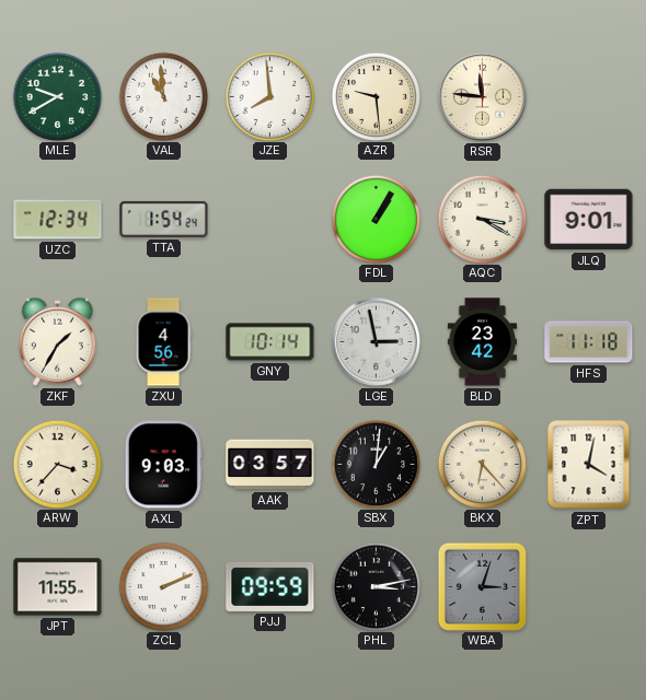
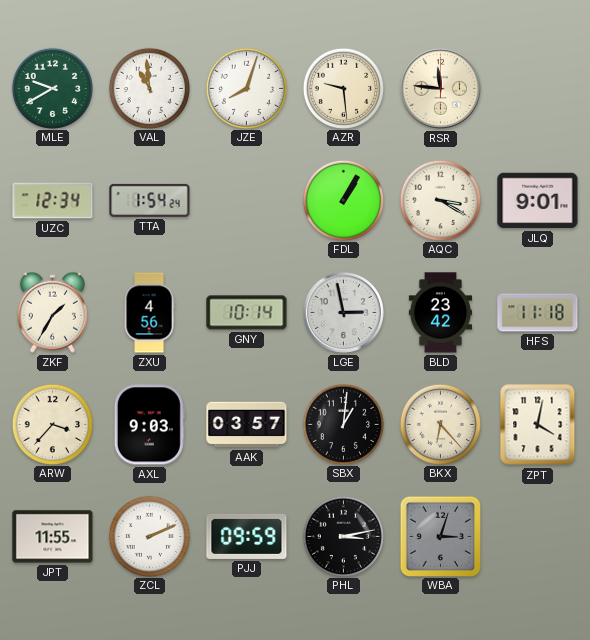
JZE: 7:59 -> 8:03 (246, 88)
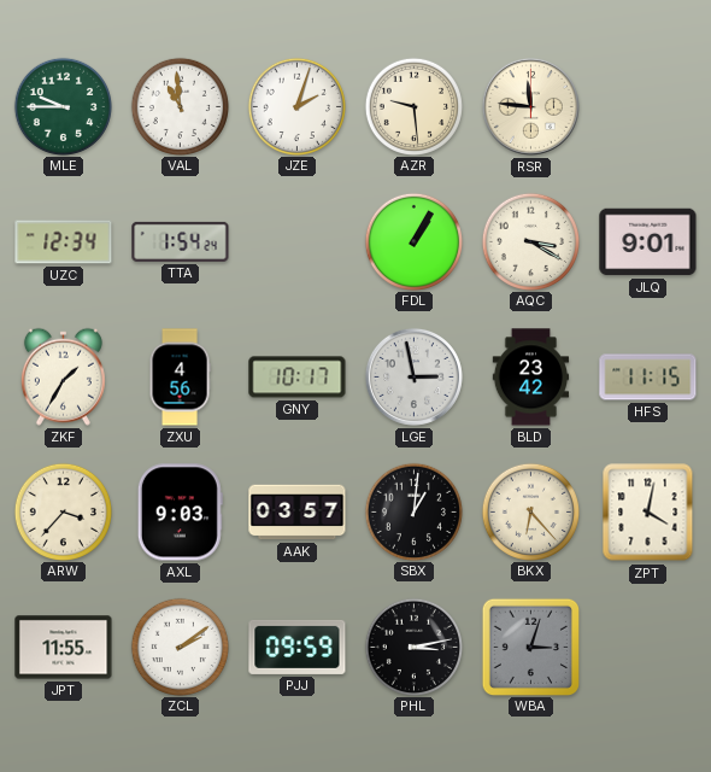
MLE: 9:40 -> 9:45 (63, 106)
JZE: 8:03 -> 2:03 (296, 106)
GNY: 10:14 -> 10:17 (298, 378)
HFS: 11:18 -> 11:15 (648, 378)
ZCL: 2:11 -> 2:09 (180, 647)
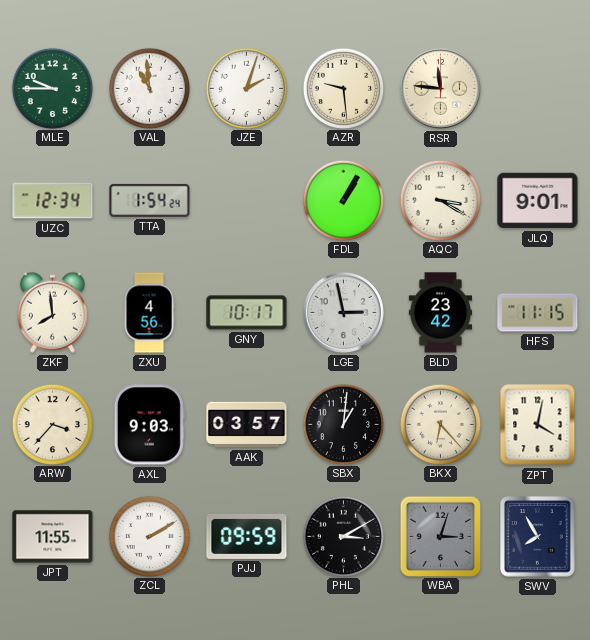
ZKF: 1:35 -> 7:59 (52, 312)
ZCL: 2:09 -> 2:10 (149, 536)
PHL: 3:13 -> 3:10 (343, 536)
SWV: none -> 7:55 (538, 537)
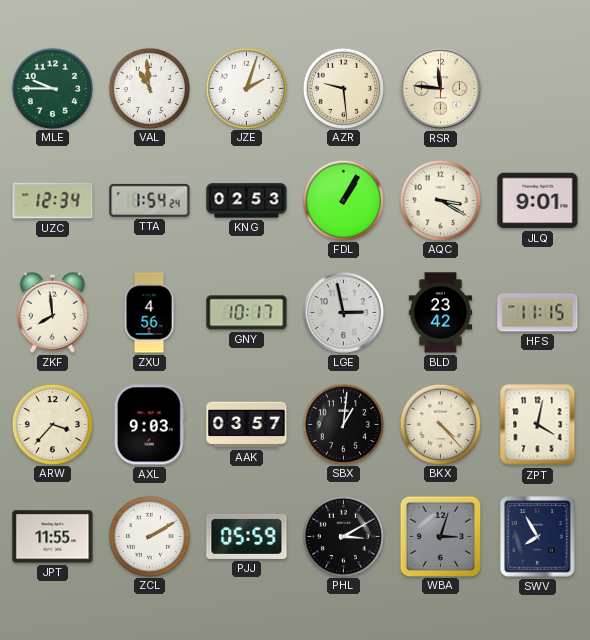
KNG: none -> 02:53 (247, 201)
BKX: 6:23 -> 4:23 (440, 424)
PJJ: 09:59 -> 05:59 (247, 536)
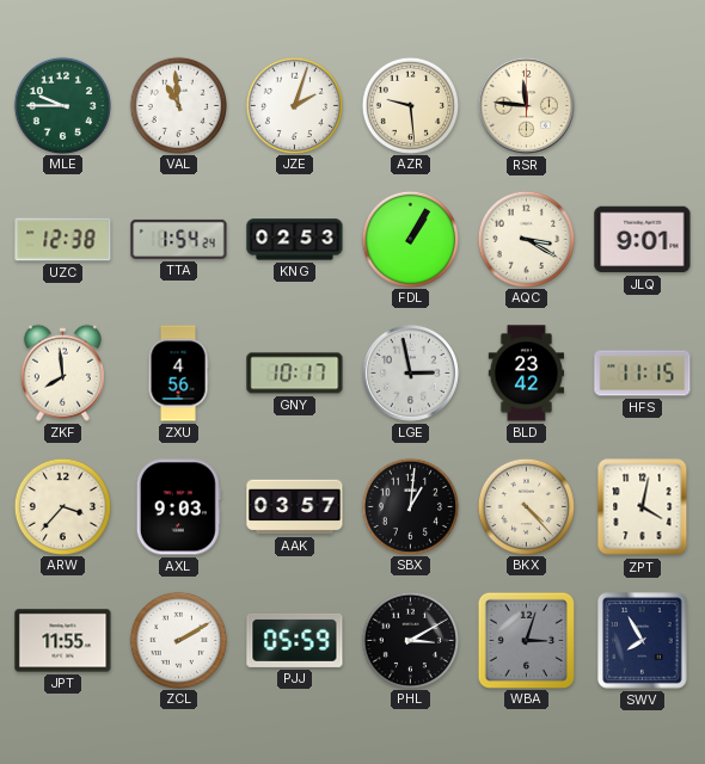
UZC: 12:34 -> 12:38 (63, 240)
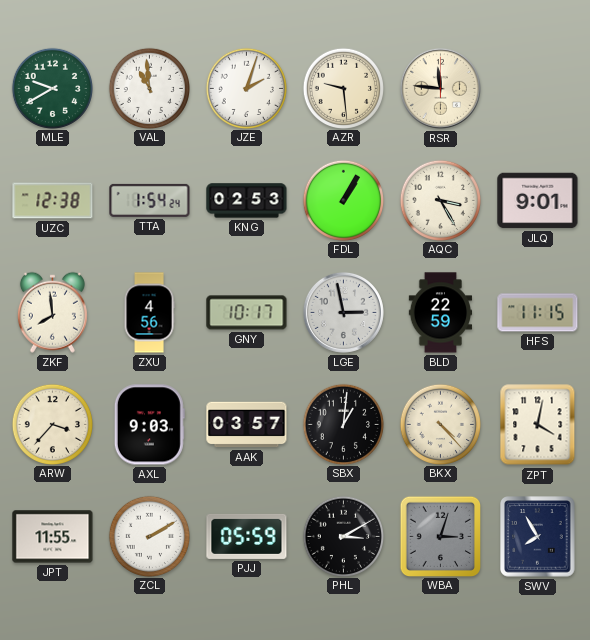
MLE: 9:45 -> 9:40 (52, 88)
AQC: 3:20 -> 3:25 (440, 200)
BLD: 23:42 -> 22:59 (441, 313)
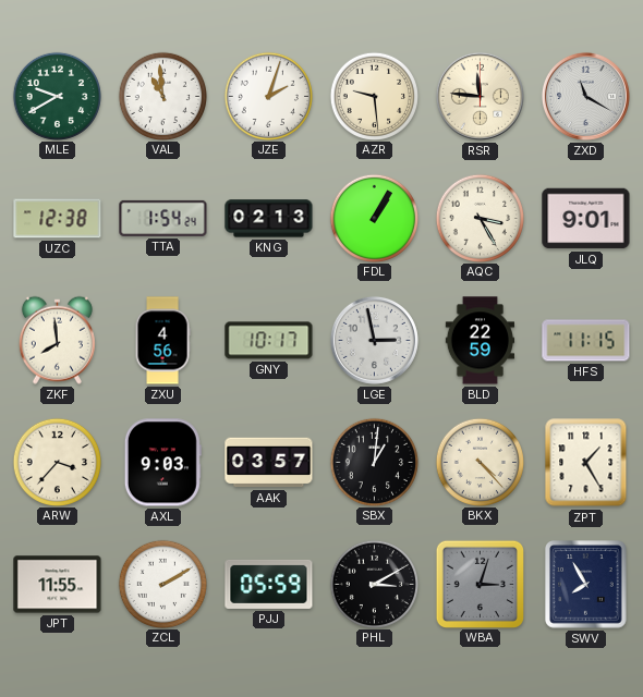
ZXD: none -> 11:20 (585, 96)
KNG: 02:53 -> 02:13 (269, 219)
ZPT: 4:02 -> 1:25 (586, 463)
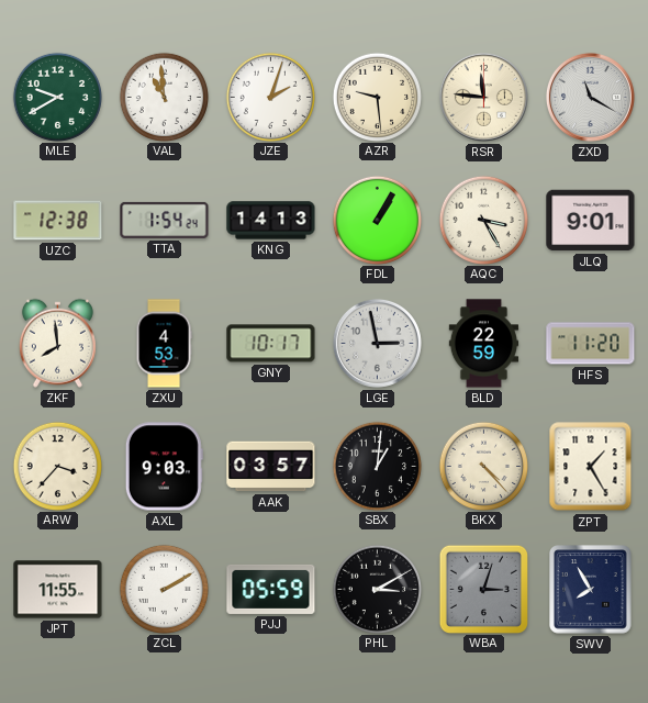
KNG: 02:13 -> 14:13 (271, 221)
ZXU: 4:56 -> 4:53 (164, 344)
HFS: 11:15 -> 11:20 (591, 344)
